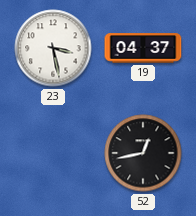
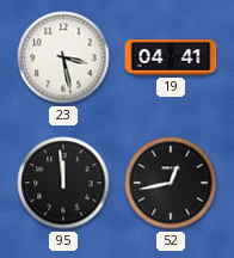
19: 04:37 -> 04:41 (171, 57)
95: none -> 11:59 (63, 183)
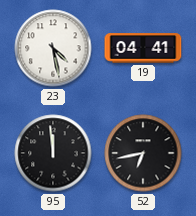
23: 3:28 -> 4:28 (53, 48)
52: 12:43 -> 6:43 (143, 153)
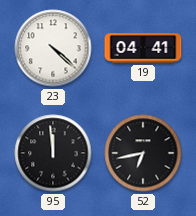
23: 4:28 -> 4:22 (53, 48)
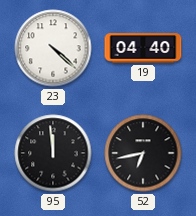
19: 04:41 -> 04:40 (143, 48)
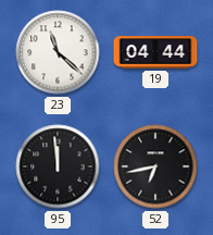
23: 4:22 -> 11:22 (58, 52)
19: 04:40 -> 04:44 (155, 52)
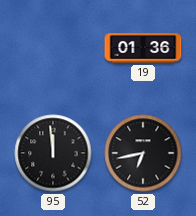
23: 11:22 -> none (58, 52)
19: 04:44 -> 01:36 (143, 48)
